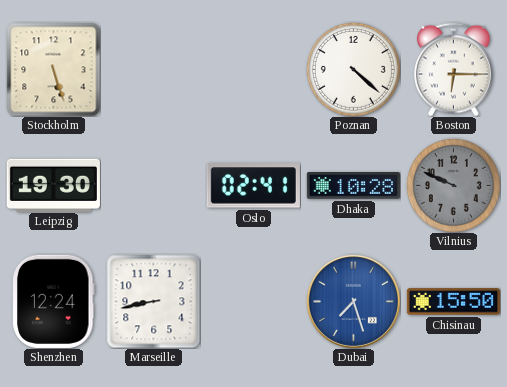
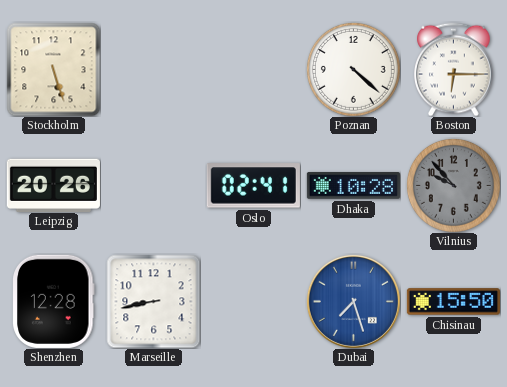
Leipzig: 19:30 -> 20:26 (53, 185)
Vilnius: 9:49 -> 9:53 (453, 185)
Shenzhen: 12:24 -> 12:28 (54, 301)
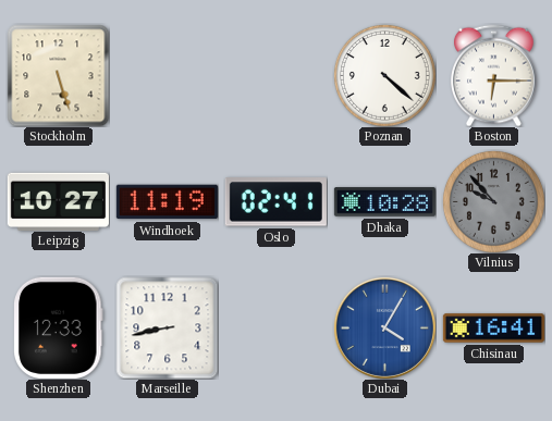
Leipzig: 20:26 -> 10:27 (58, 201)
Windhoek: none -> 11:19 (167, 202)
Shenzhen: 12:28 -> 12:33 (59, 327)
Dubai: 7:27 -> 4:05 (384, 327)
Chisinau: 15:50 -> 16:41 (493, 329)
